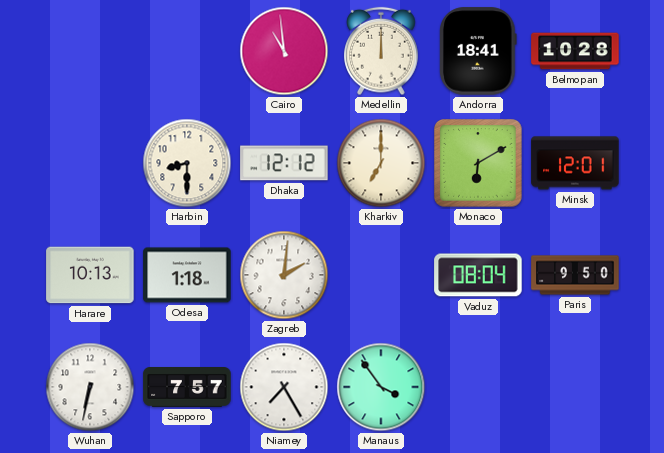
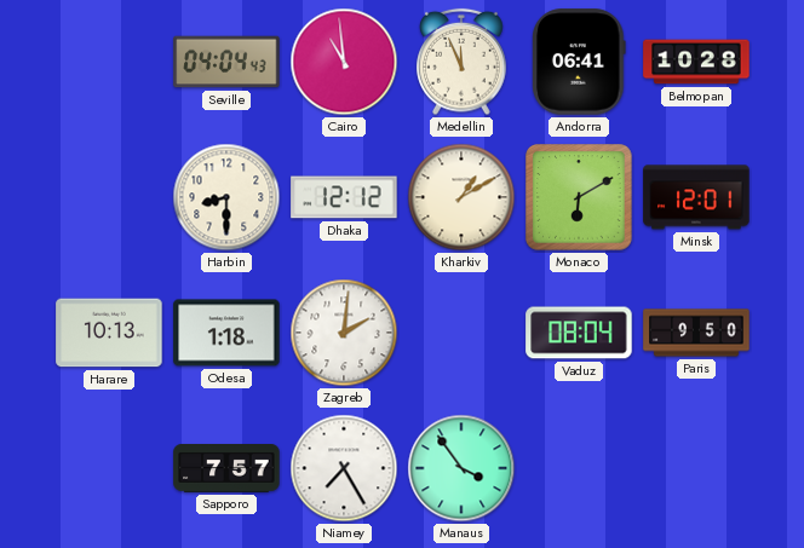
Seville: none -> 04:04 (226, 62)
Medellin: 12:00 -> 11:56 (461, 62)
Andorra: 18:41 -> 06:41 (579, 62)
Kharkiv: 7:00 -> 1:10 (461, 197)
Wuhan: 6:32 -> none (90, 387)
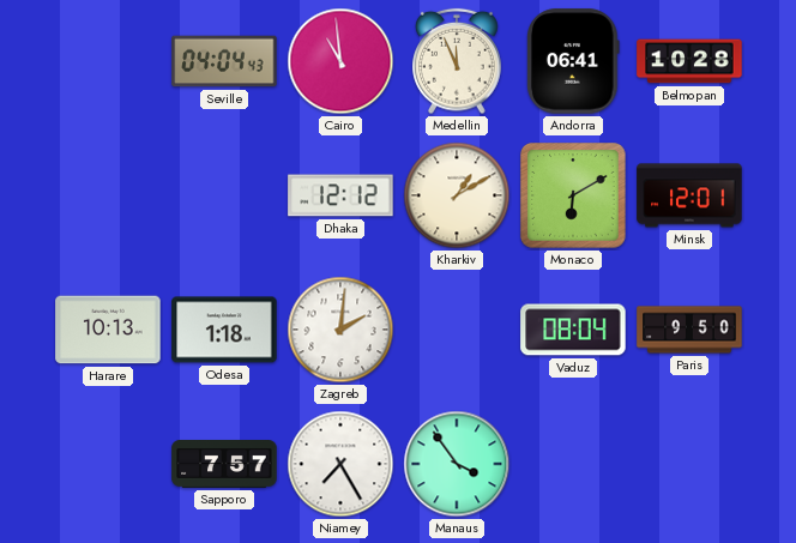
Harbin: 8:30 -> none (226, 197)
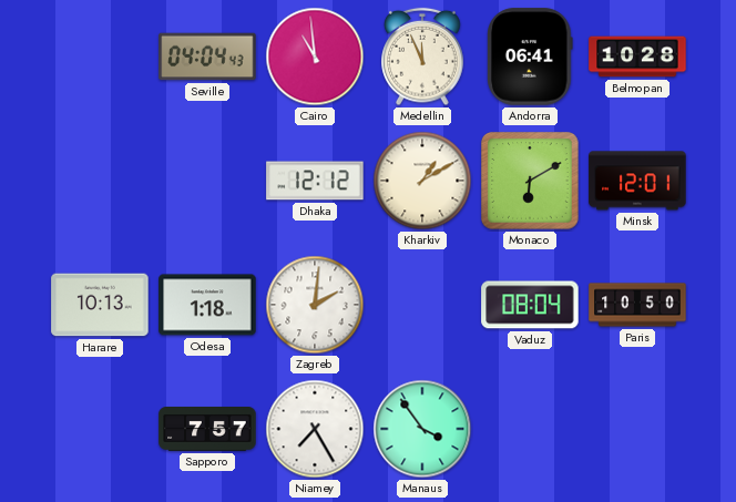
Paris: 9:50 -> 10:50 (637, 305)
